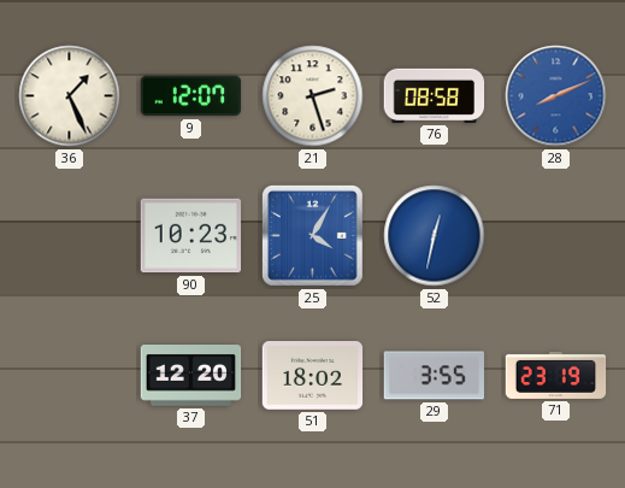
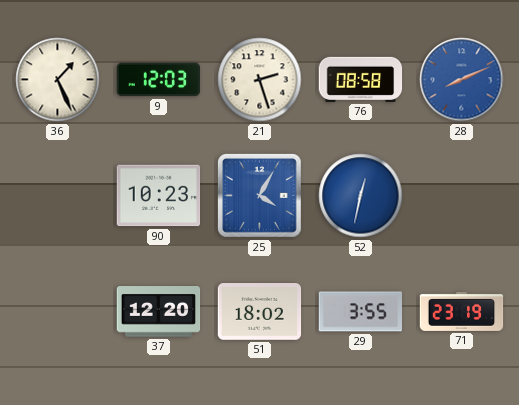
9: 12:07 -> 12:03 (159, 80)
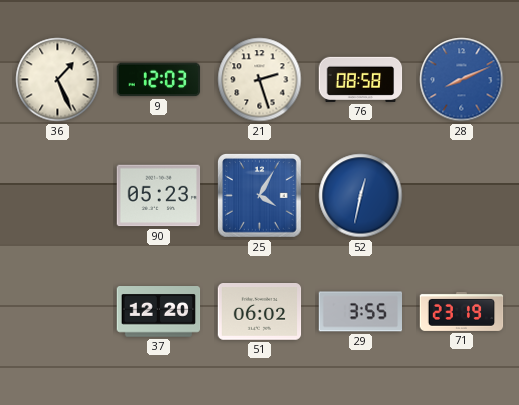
90: 10:23 -> 05:23 (159, 196)
51: 18:02 -> 06:02 (260, 312)
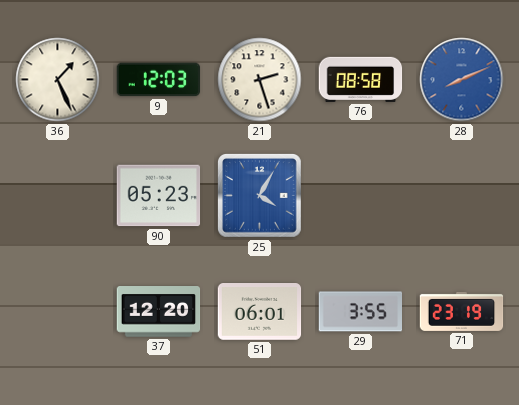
52: 12:32 -> none (361, 196)
51: 06:02 -> 06:01 (260, 312)
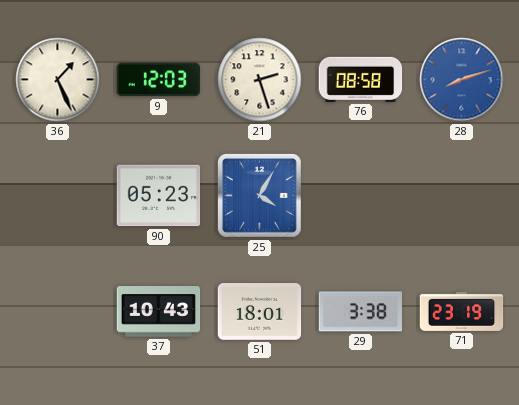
28: 8:11 -> 8:12 (462, 80)
37: 12:20 -> 10:43 (159, 312)
51: 06:01 -> 18:01 (260, 312)
29: 3:55 -> 3:38 (361, 312)
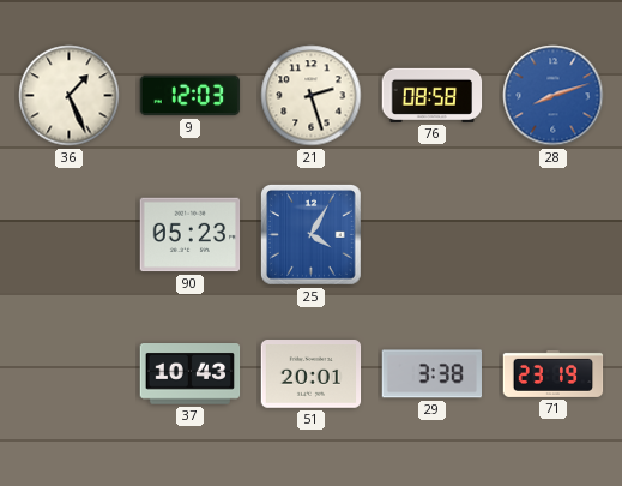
51: 18:01 -> 20:01 (312, 374)
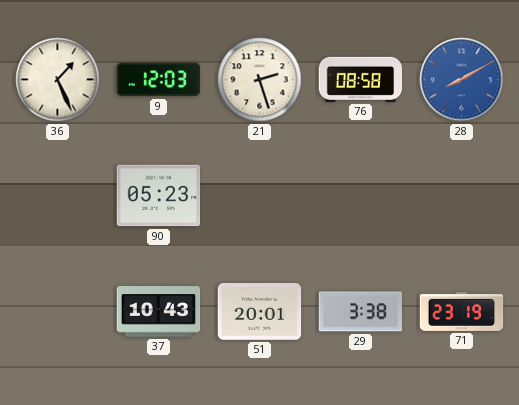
28: 8:12 -> 8:10 (462, 80)
25: 4:05 -> none (310, 234)
